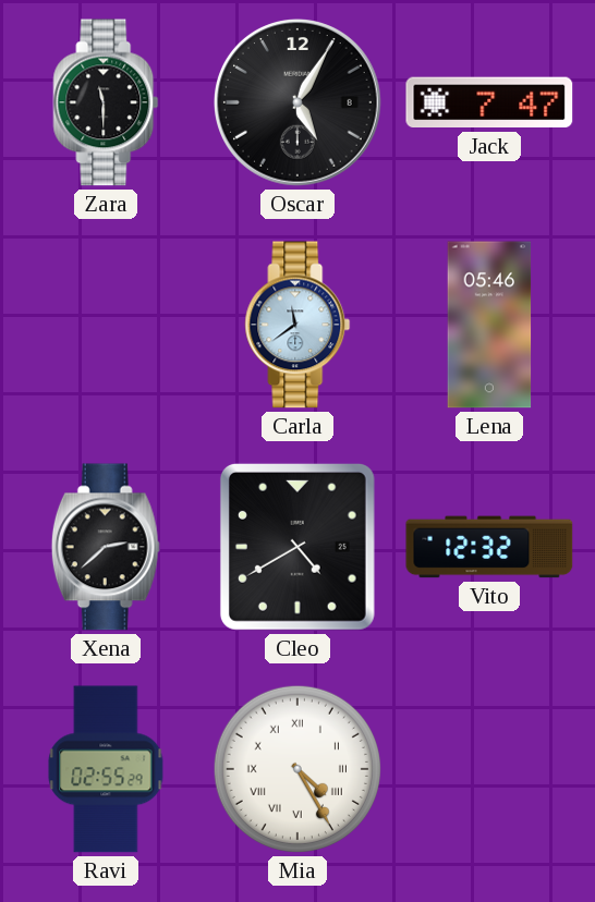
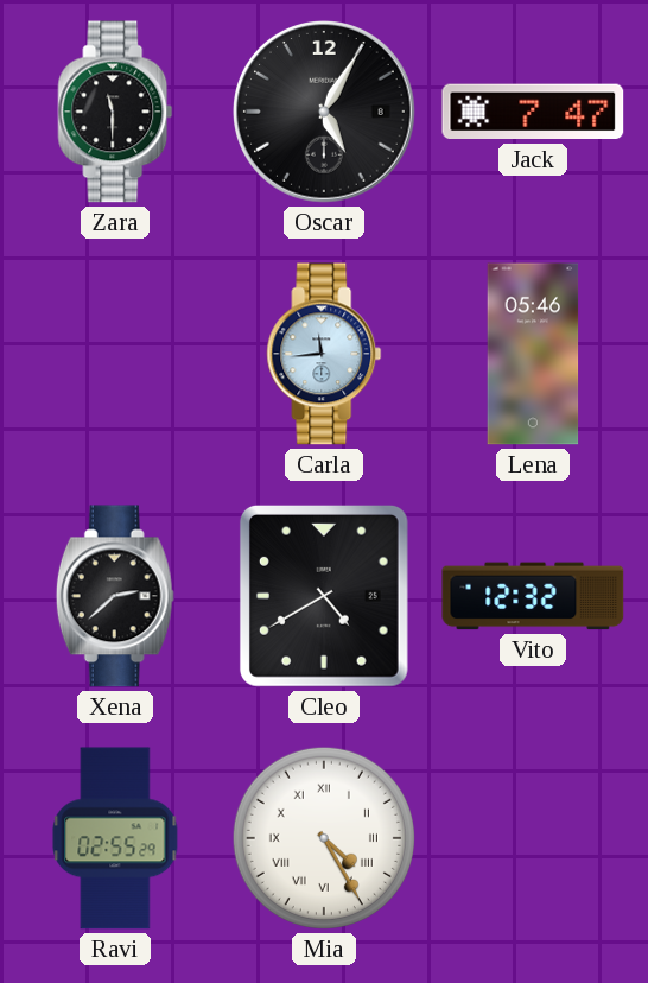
Carla: 11:39 -> 11:44 (324, 354)
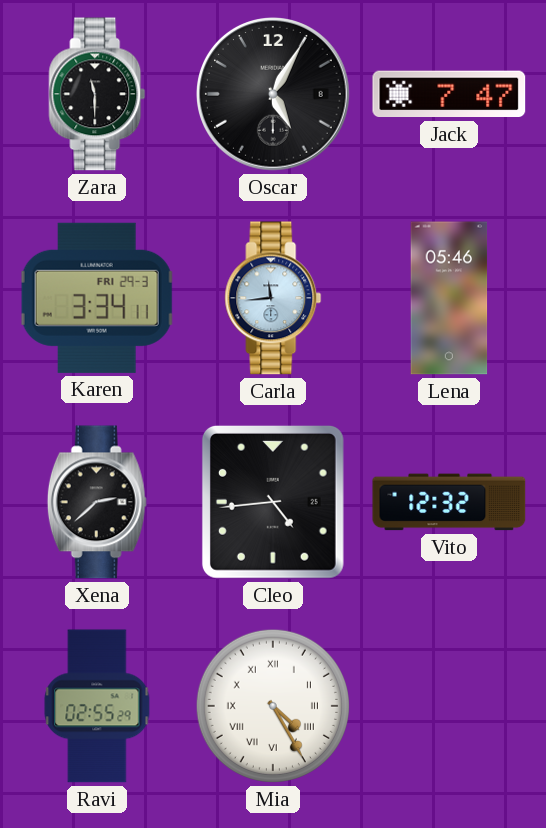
Karen: none -> 3:34 (97, 298)
Cleo: 4:40 -> 4:44 (273, 502)
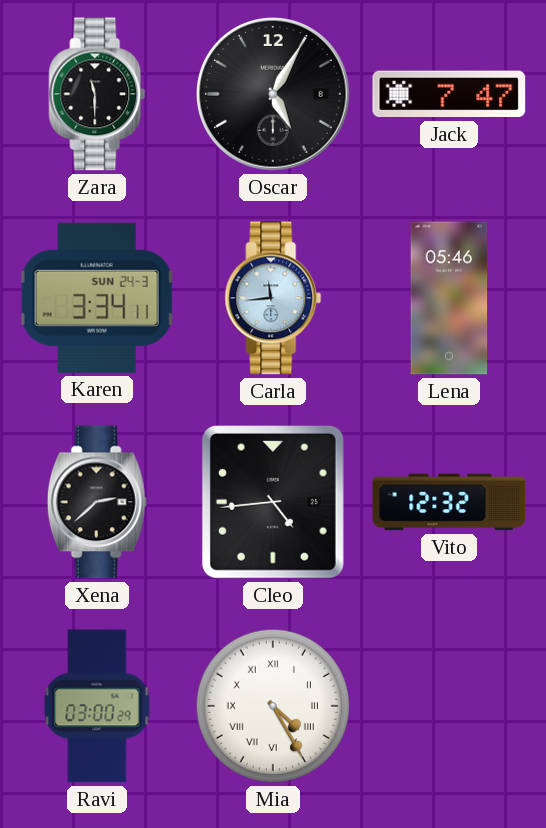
Karen date: FRI 29-3 -> SUN 24-3 (97, 298)
Ravi: 02:55 -> 03:00 (97, 706)
